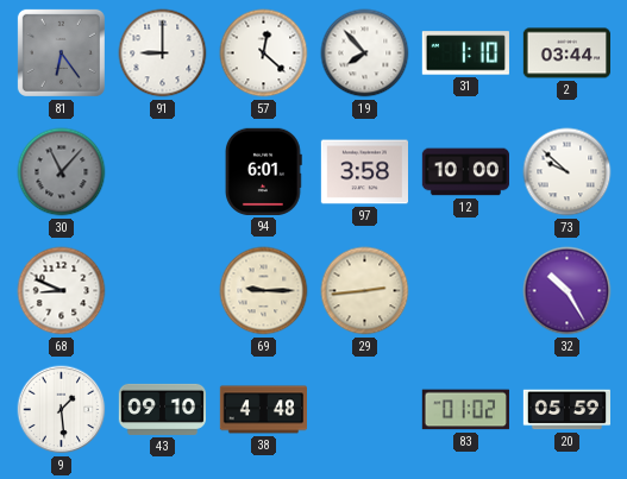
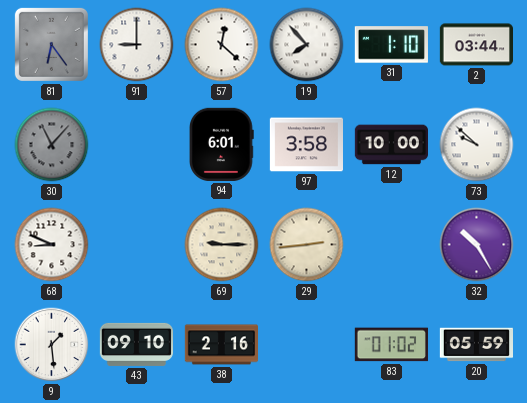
38: 4:48 -> 2:16 (221, 345)
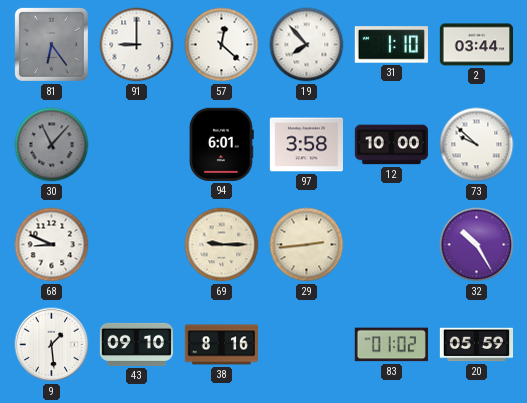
38: 2:16 -> 8:16 (221, 345)
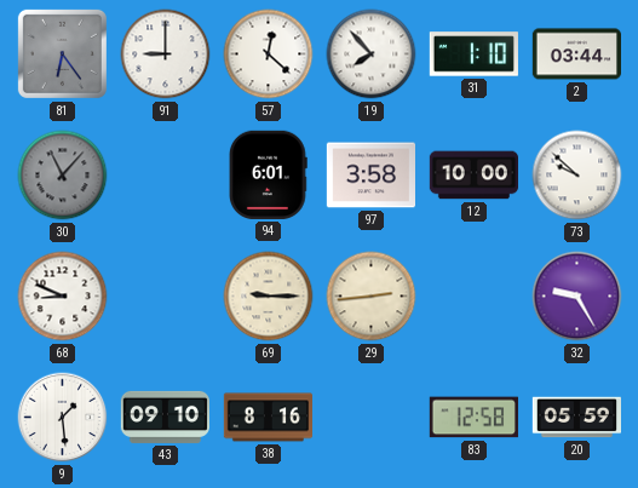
32: 10:25 -> 9:25 (577, 297)
83: 01:02 -> 12:58 (473, 418)
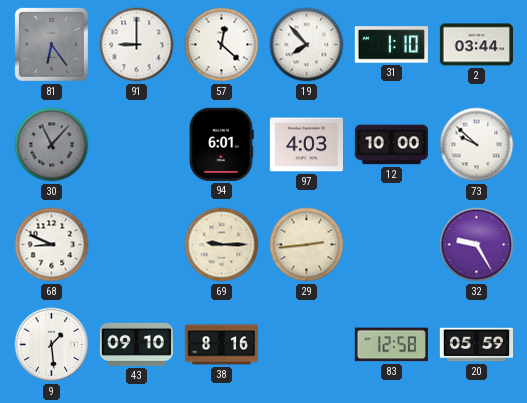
97: 3:58 -> 4:03 (306, 145)
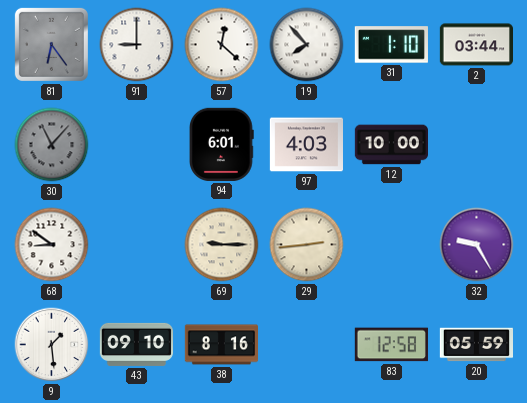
73: 9:52 -> none (477, 145)
68: 8:49 -> 8:51 (52, 245)
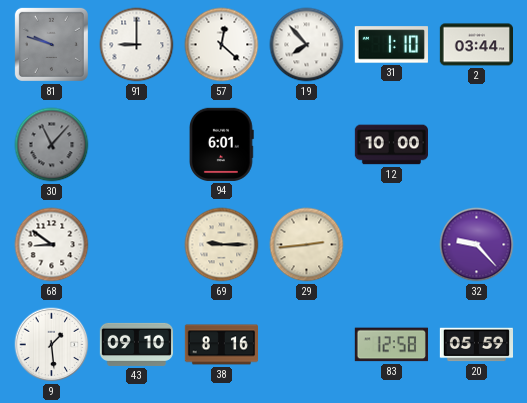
81: 6:24 -> 9:48 (51, 44)
97: 4:03 -> none (306, 145)
32: 9:25 -> 9:23 (477, 245)
